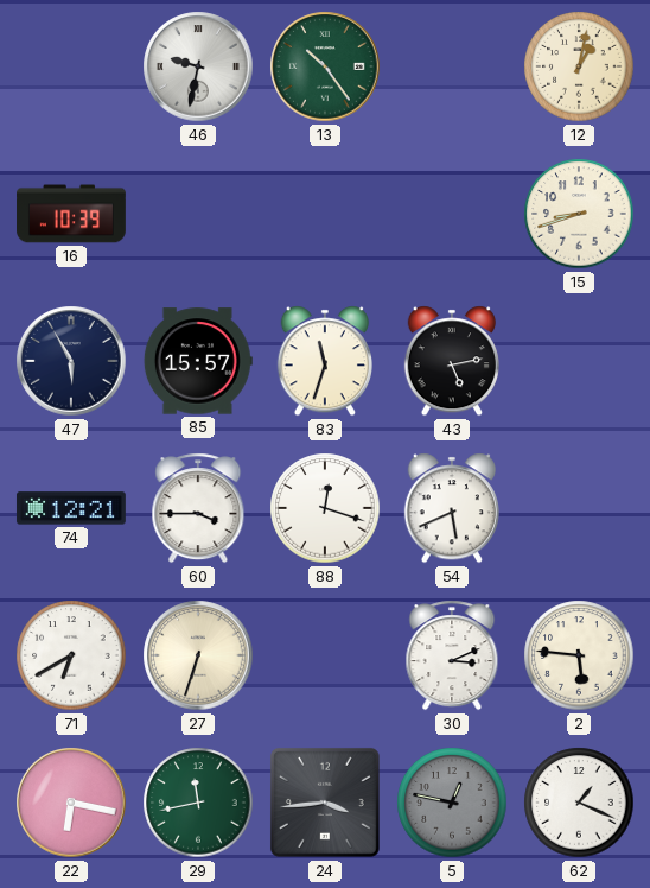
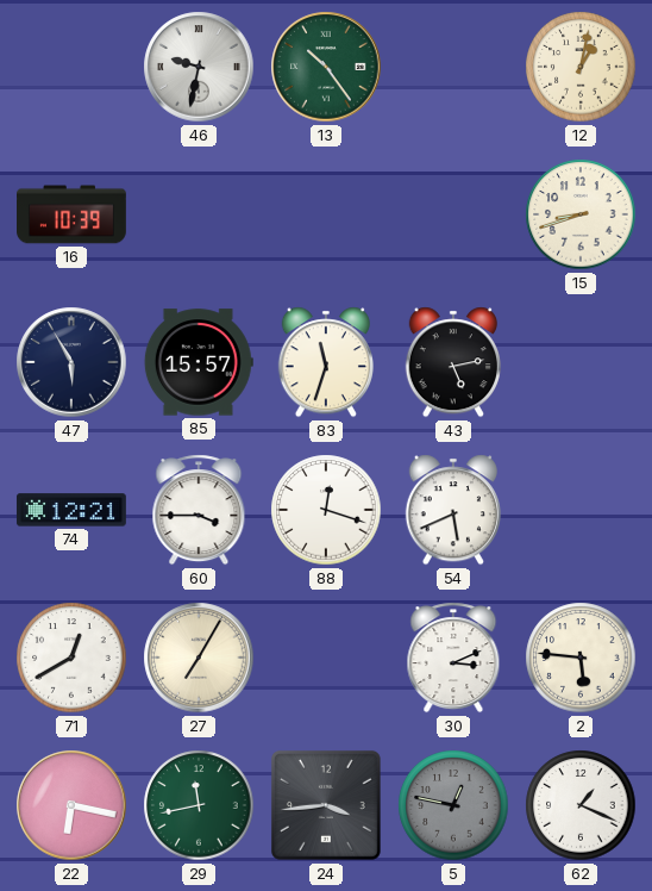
71: 6:40 -> 12:40 (71, 658)
27: 6:33 -> 7:05 (199, 658)
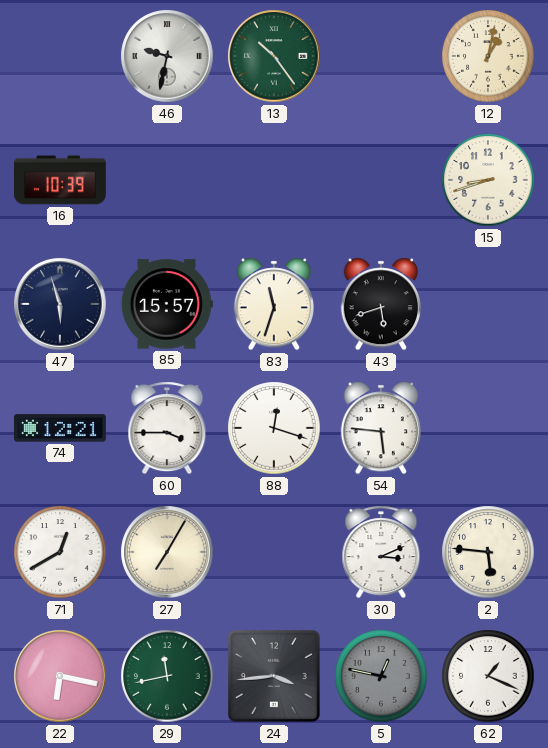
47: 5:55 -> 5:57 (60, 304)
43: 5:13 -> 5:42 (381, 304)
54: 5:41 -> 5:46 (381, 428)
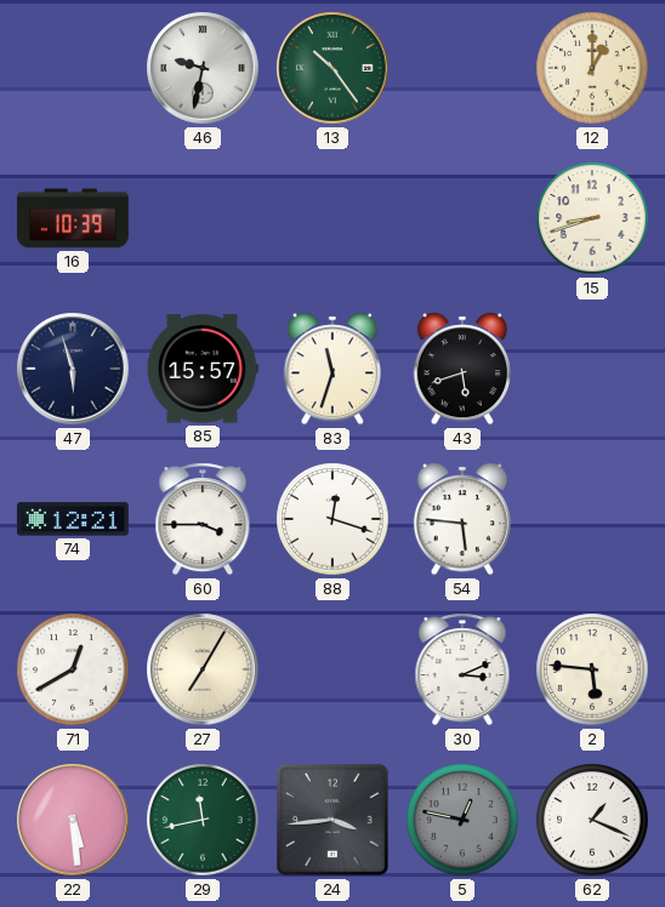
12: 1:02 -> 1:00 (592, 68)
22: 6:17 -> 5:29 (73, 820)
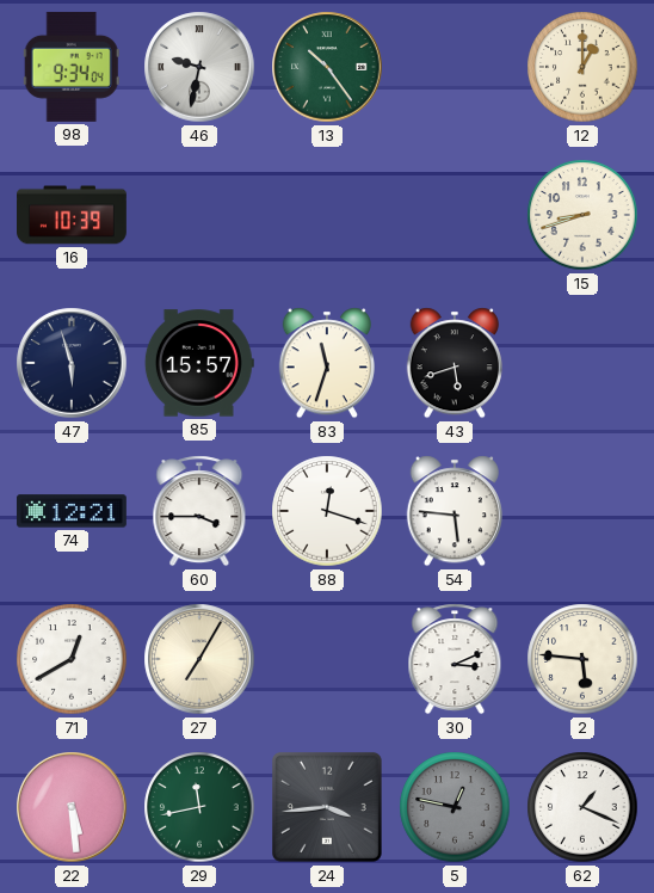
98: none -> 9:34 (72, 67)
